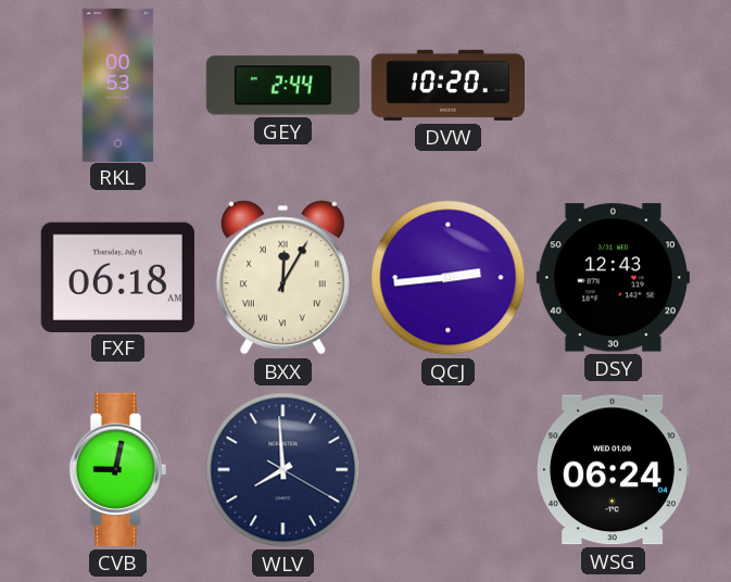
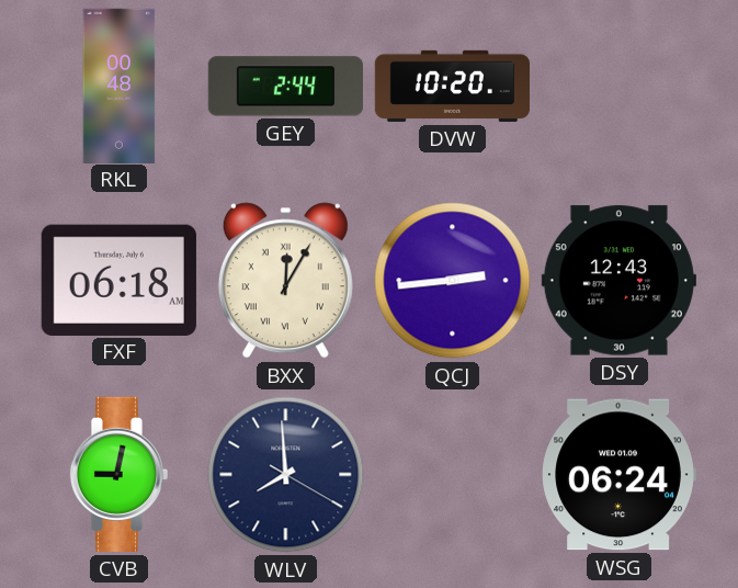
RKL: 00:53 -> 00:48 (120, 86)
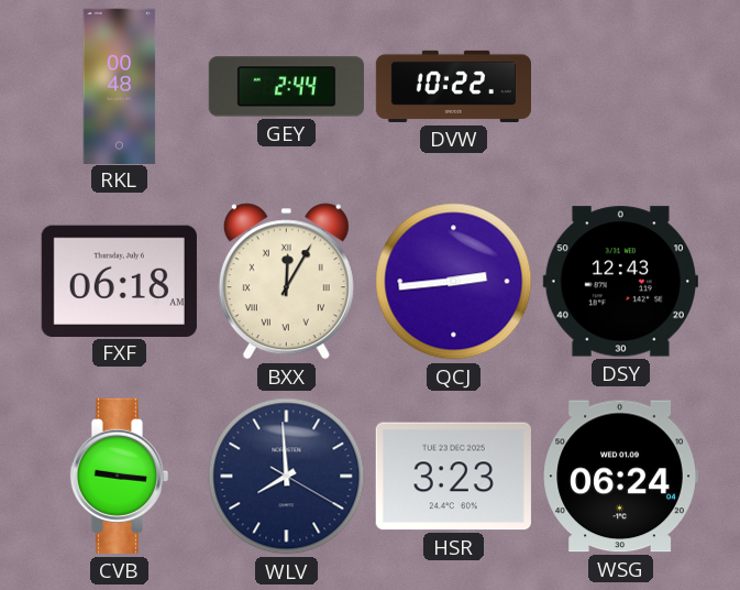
DVW: 10:20 -> 10:22 (453, 86)
CVB: 9:02 -> 9:16 (119, 476)
HSR: none -> 3:23 (453, 477)
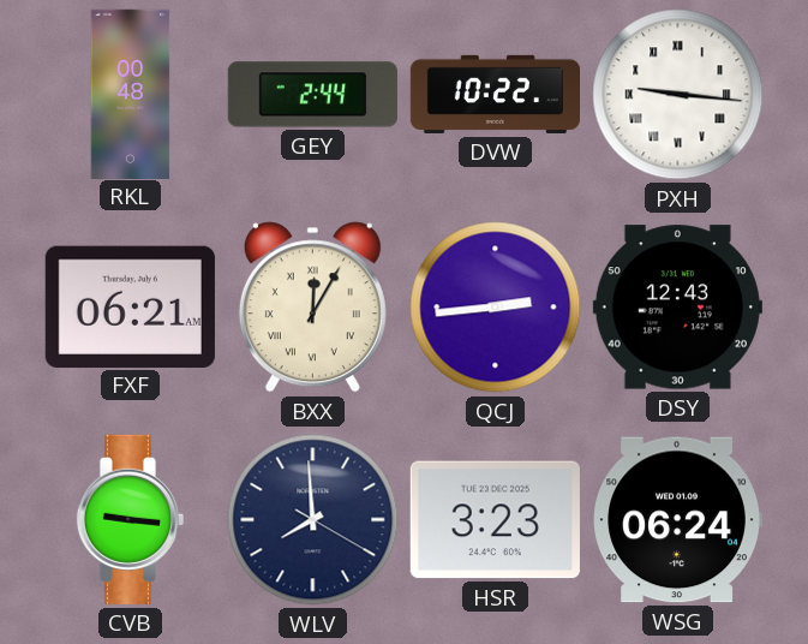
PXH: none -> 9:16 (678, 95)
FXF: 06:18 -> 06:21 (130, 306)
